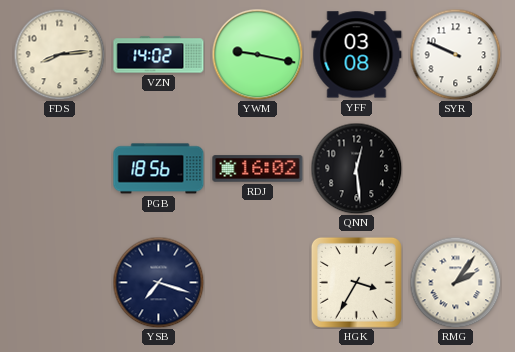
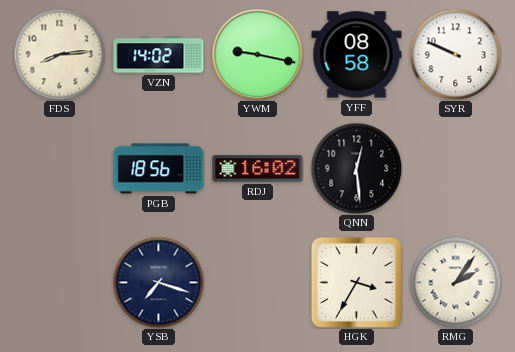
YFF: 03:08 -> 08:58 (357, 55)
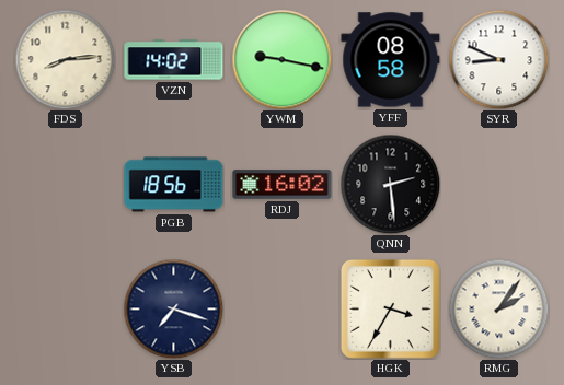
SYR: 9:49 -> 8:49 (498, 59)
QNN: 12:29 -> 2:29 (390, 184)
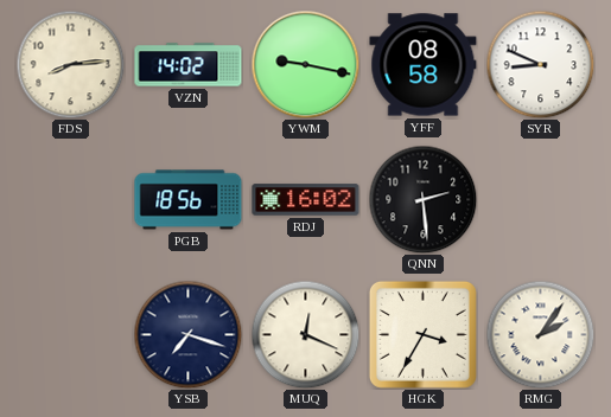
MUQ: none -> 12:19 (305, 334)
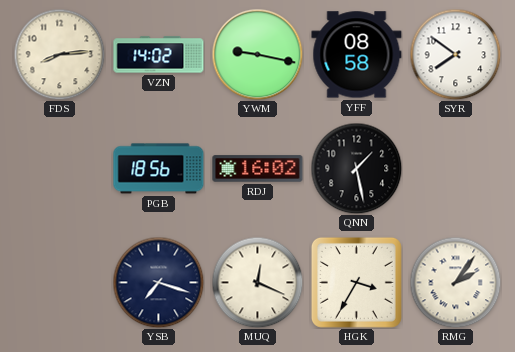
SYR: 8:49 -> 7:51 (455, 54)
QNN: 2:29 -> 1:28 (356, 168)
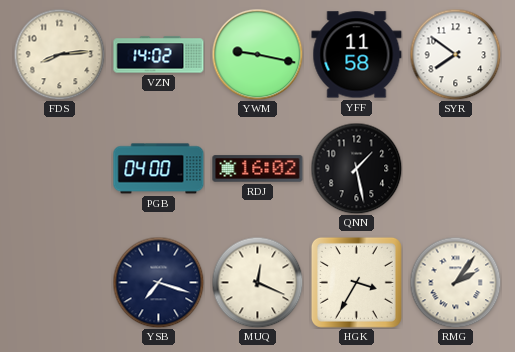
YFF: 08:58 -> 11:58 (357, 55)
PGB: 18:56 -> 04:00 (159, 169)
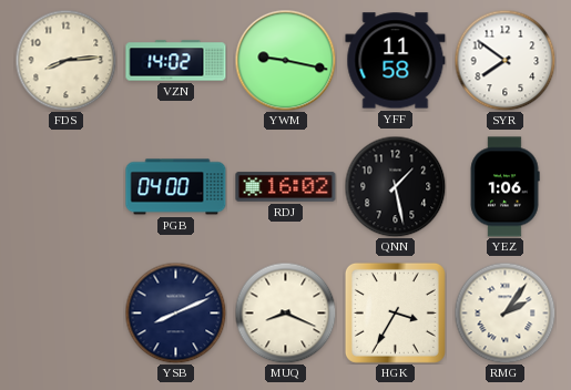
YEZ: none -> 1:06 (504, 187)
YSB: 7:18 -> 8:11 (175, 312)
MUQ: 12:19 -> 8:19 (285, 312)
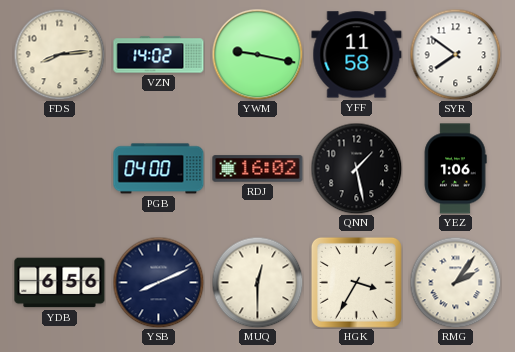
YDB: none -> 6:56 (60, 283)
MUQ: 8:19 -> 12:30 (257, 282)
